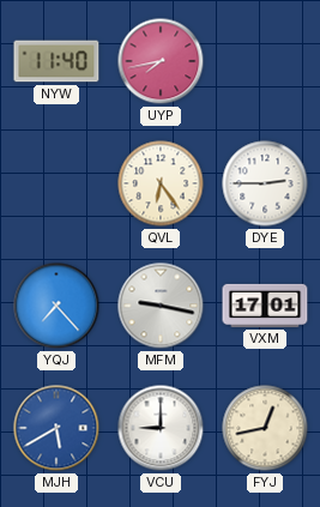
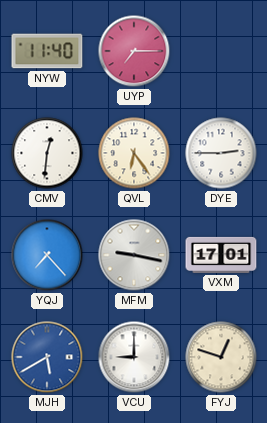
UYP: 7:43 -> 7:15 (134, 51)
CMV: none -> 12:31 (47, 153)
FYJ: 12:43 -> 12:48 (221, 357)
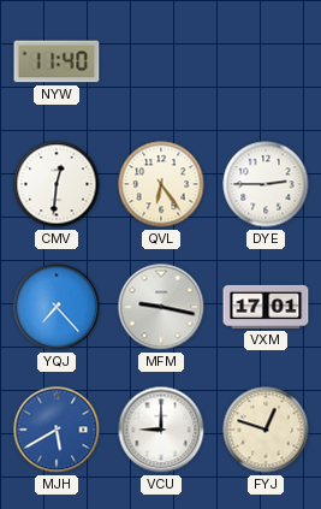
UYP: 7:15 -> none (134, 51)
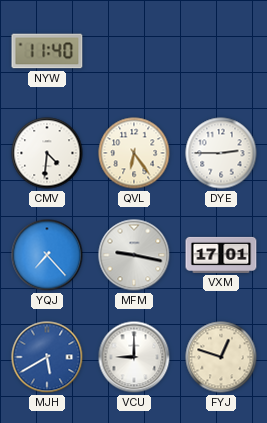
CMV: 12:31 -> 4:31 (47, 153)
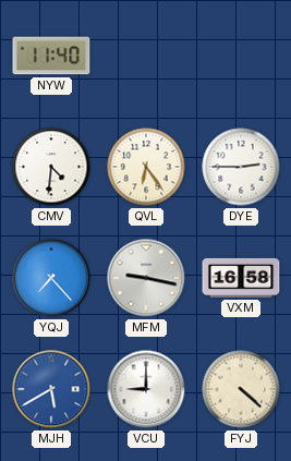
VXM: 17:01 -> 16:58 (241, 278)
FYJ: 12:48 -> 4:22 (241, 389)
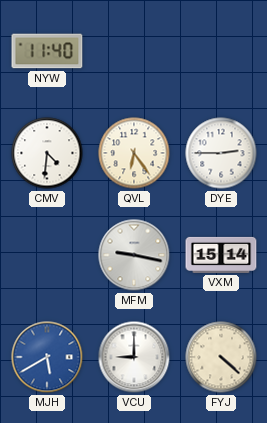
YQJ: 7:23 -> none (51, 278)
VXM: 16:58 -> 15:14 (221, 255)
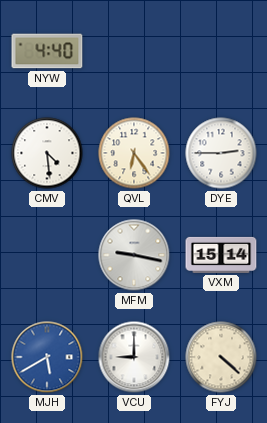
NYW: 11:40 -> 4:40 (47, 51)
CMV: 4:31 -> 4:29 (47, 153)
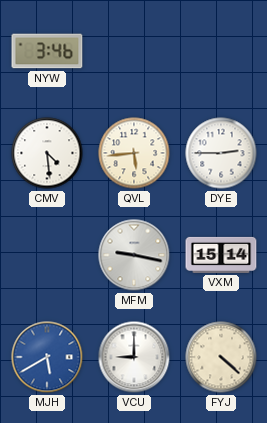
NYW: 4:40 -> 3:46 (47, 51)
QVL: 6:24 -> 5:44 (134, 153)
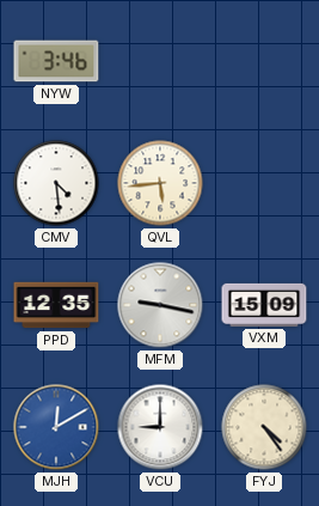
DYE: 2:45 -> none (221, 153)
PPD: none -> 12:35 (56, 305)
VXM: 15:14 -> 15:09 (264, 305)
MJH: 5:40 -> 12:10 (56, 427)
FYJ: 4:22 -> 4:24 (264, 427)
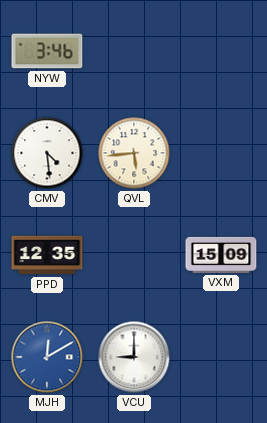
MFM: 9:17 -> none (160, 305)
FYJ: 4:24 -> none (264, 427)
